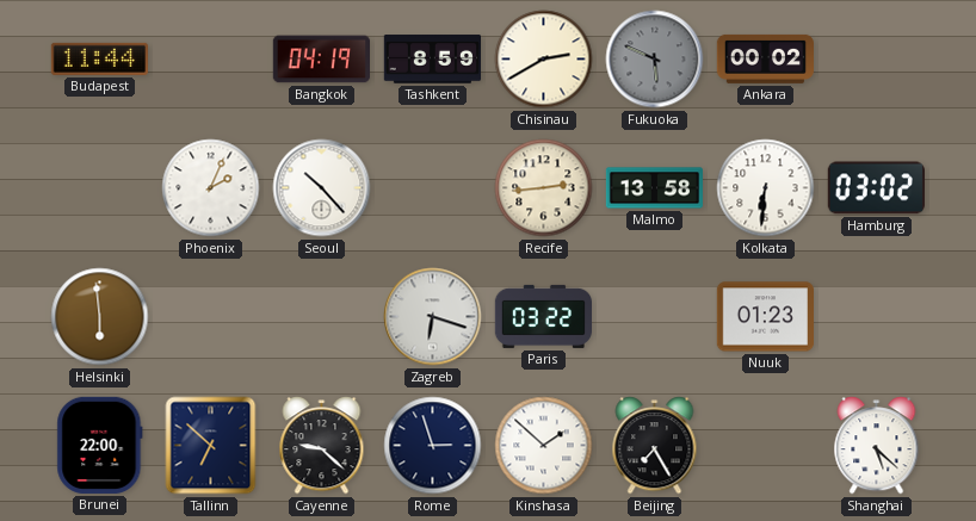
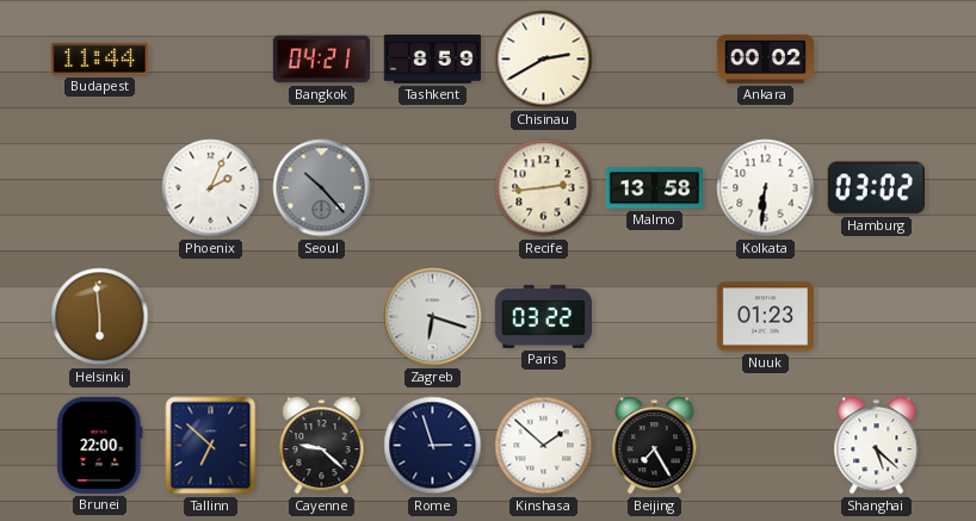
Bangkok: 04:19 -> 04:21 (321, 60)
Fukuoka: 5:49 -> none (655, 60)
Seoul dial: white -> grey (322, 188)
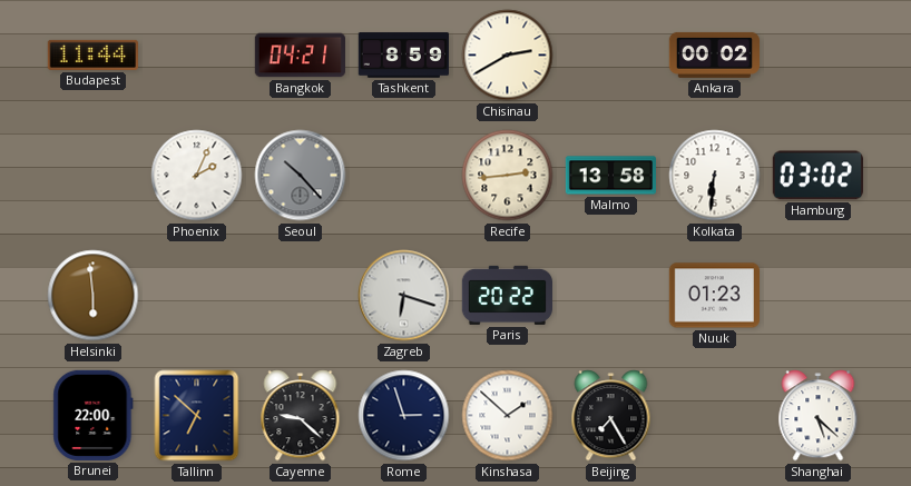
Paris: 03:22 -> 20:22 (507, 295)
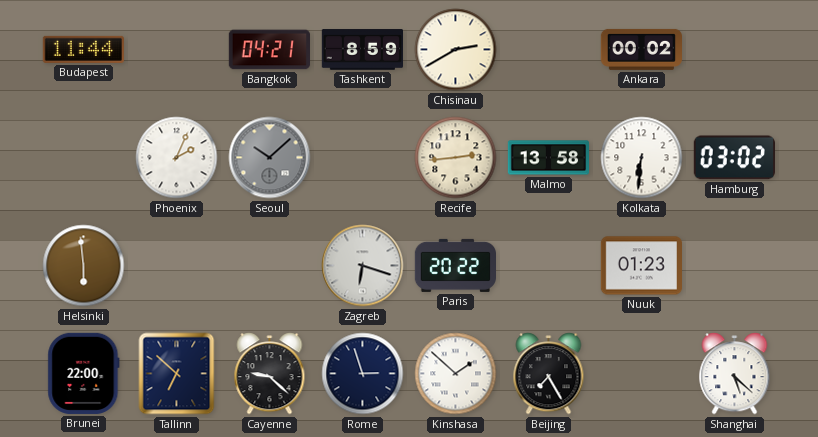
Seoul: 10:23 -> 10:08 (270, 158)
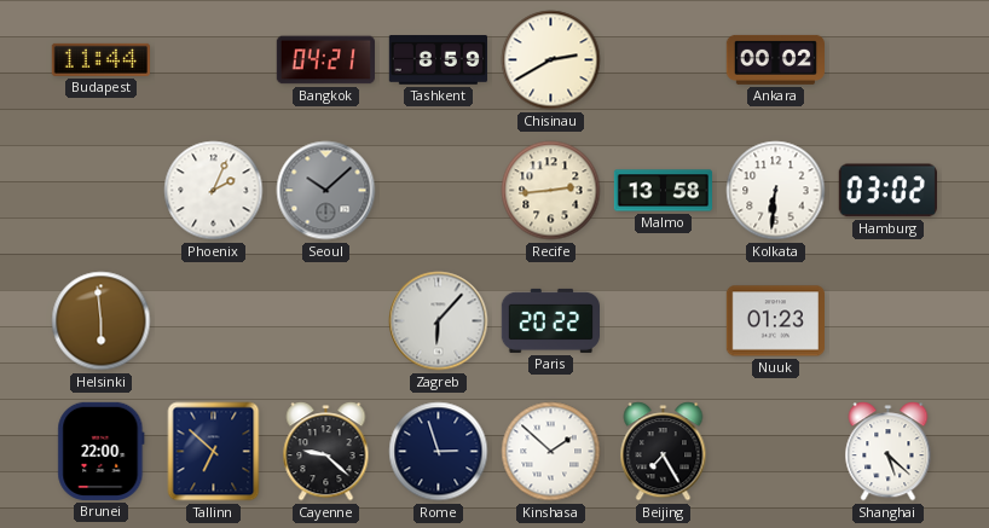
Zagreb: 6:18 -> 6:07 (439, 321)
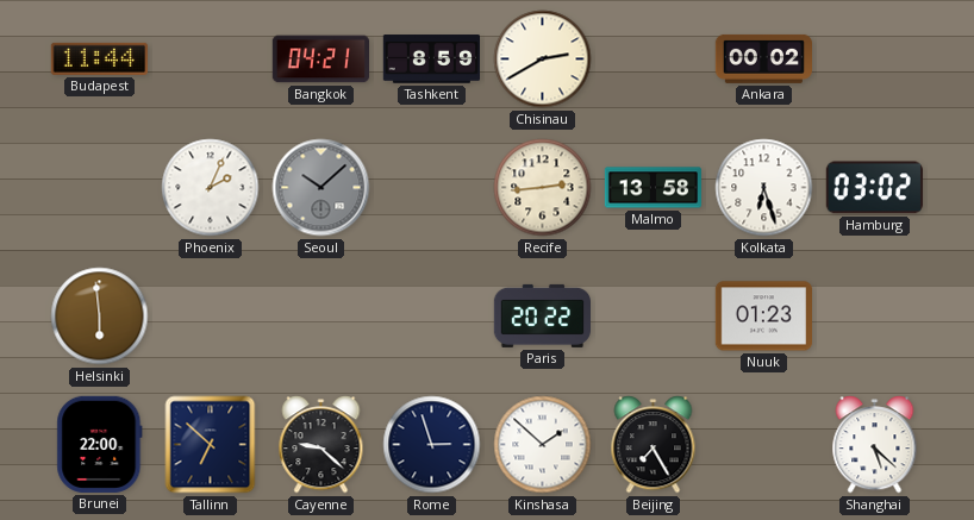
Kolkata: 6:31 -> 6:27 (764, 188)
Zagreb: 6:07 -> none (439, 321)
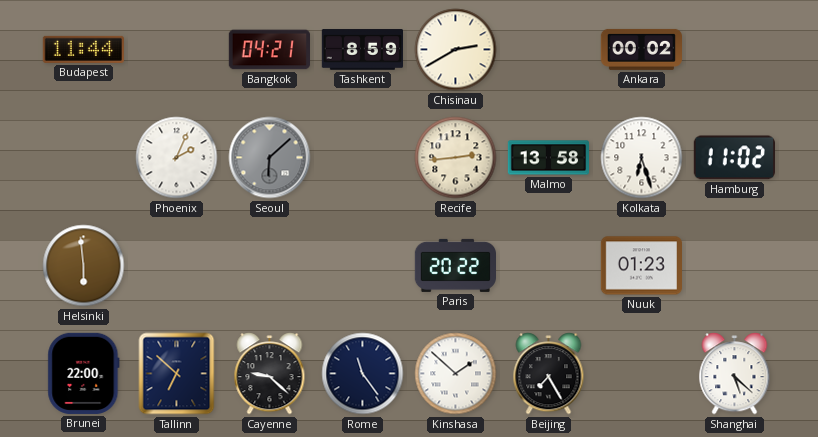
Seoul: 10:08 -> 6:08 (270, 158)
Hamburg: 03:02 -> 11:02 (734, 158)
Rome: 2:57 -> 11:24 (363, 374)
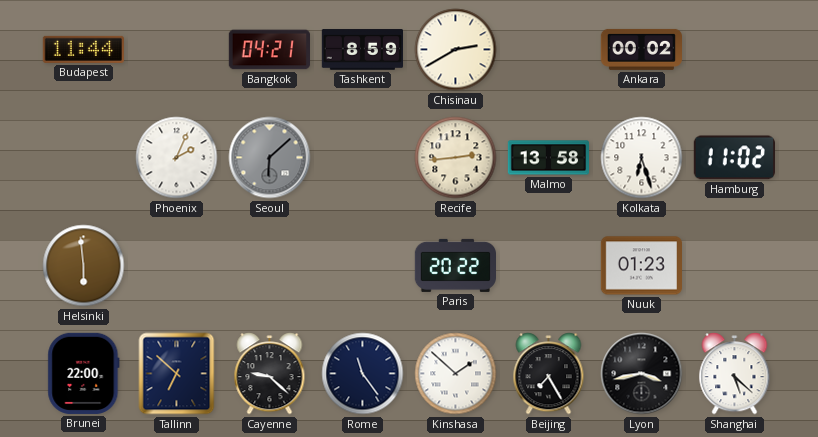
Lyon: none -> 3:43 (642, 374)
